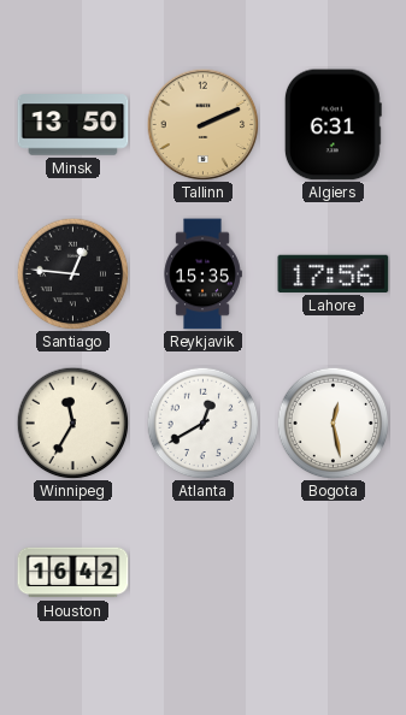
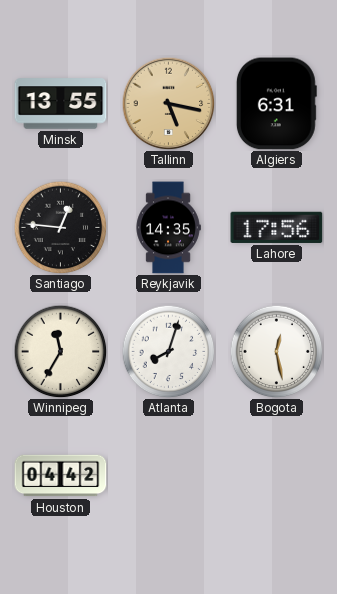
Minsk: 13:50 -> 13:55 (61, 104)
Tallinn: 2:11 -> 5:17 (168, 103)
Reykjavik: 15:35 -> 14:35 (168, 228)
Atlanta: 12:40 -> 8:03 (168, 351)
Houston: 16:42 -> 04:42 (61, 476)
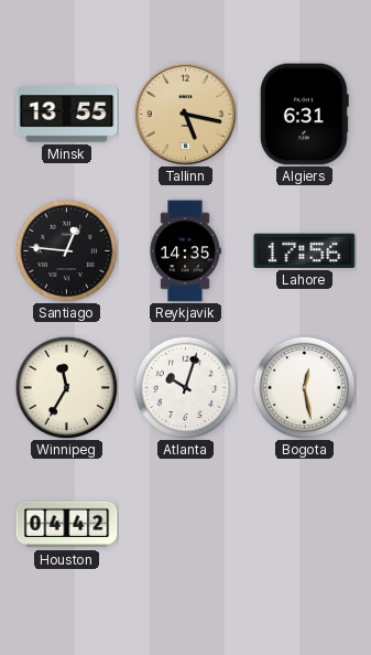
Atlanta: 8:03 -> 10:03 (185, 387)
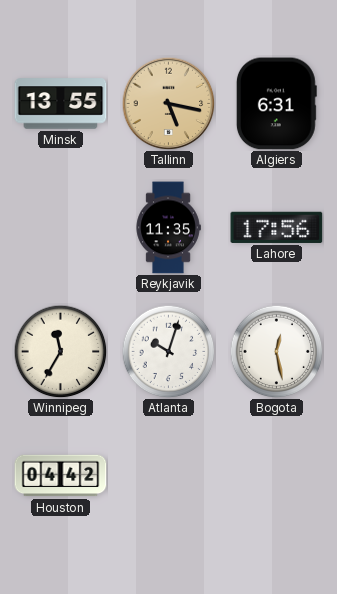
Santiago: 12:46 -> none (66, 250)
Reykjavik: 14:35 -> 11:35 (168, 228)
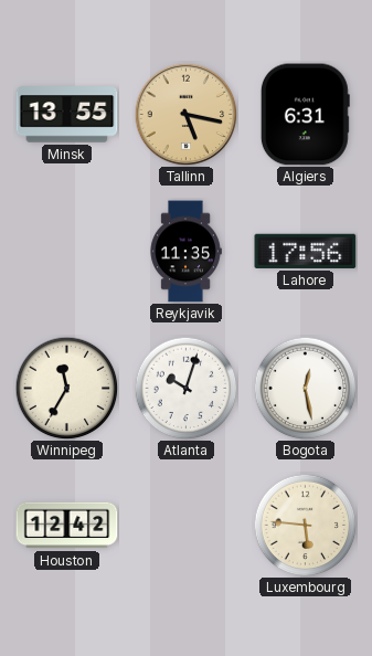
Houston: 04:42 -> 12:42 (67, 526)
Luxembourg: none -> 5:46 (305, 525)
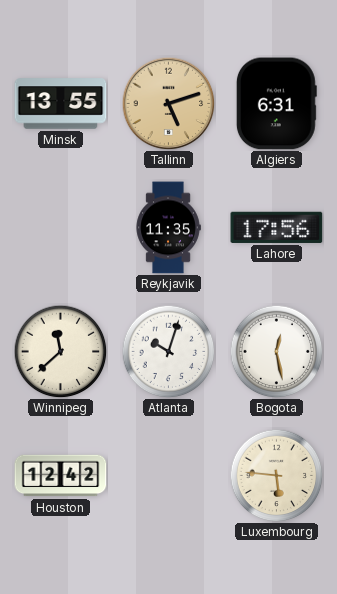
Tallinn: 5:17 -> 5:12 (168, 103)
Winnipeg: 11:35 -> 11:38 (60, 351)
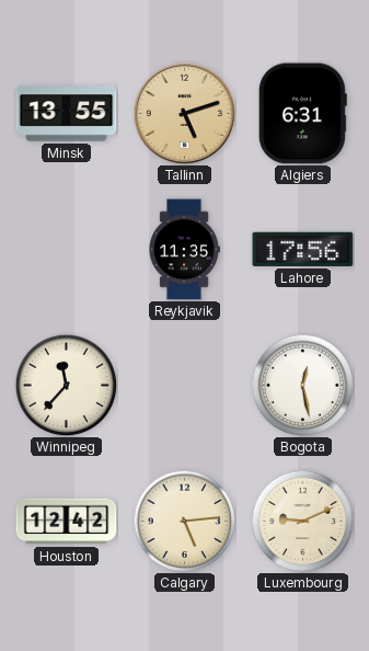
Winnipeg: 11:38 -> 11:37 (66, 385)
Atlanta: 10:03 -> none (168, 351)
Calgary: none -> 5:14 (184, 521)
Luxembourg: 5:46 -> 9:11 (302, 521)
